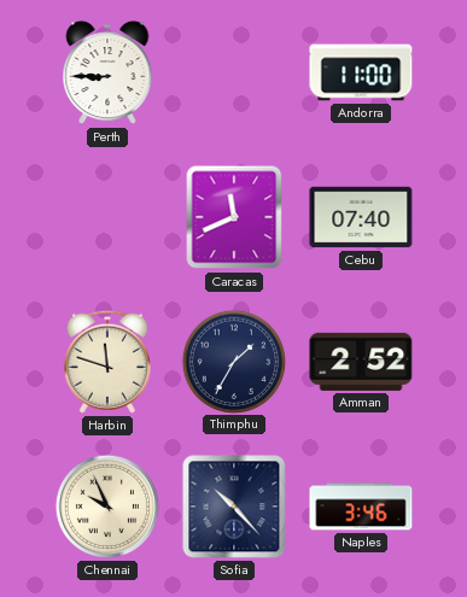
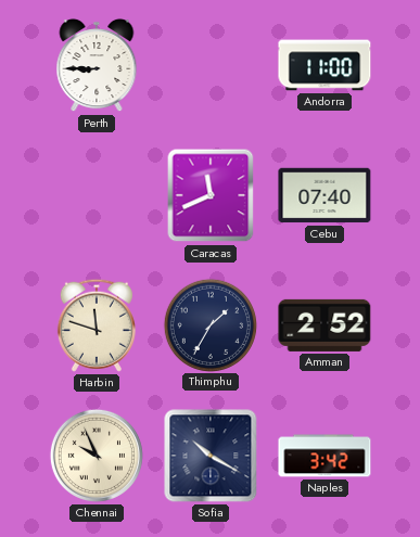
Sofia: 10:23 -> 10:20 (211, 456)
Naples: 3:46 -> 3:42 (324, 456)
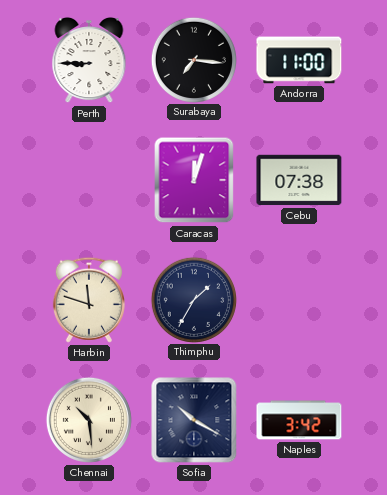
Surabaya: none -> 7:16 (193, 59)
Caracas: 11:41 -> 12:03 (194, 180)
Cebu: 07:40 -> 07:38 (299, 180)
Amman: 2:52 -> none (324, 325)
Chennai: 9:56 -> 10:29 (89, 420)
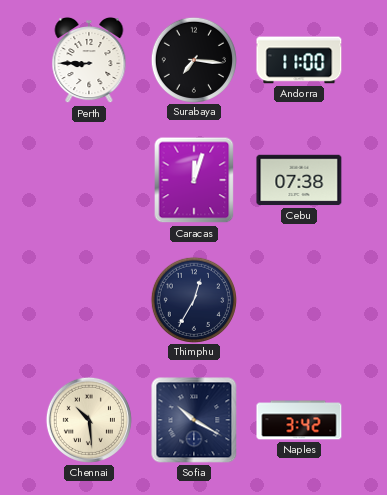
Harbin: 11:48 -> none (89, 300)
Thimphu: 1:35 -> 12:35 (193, 299)
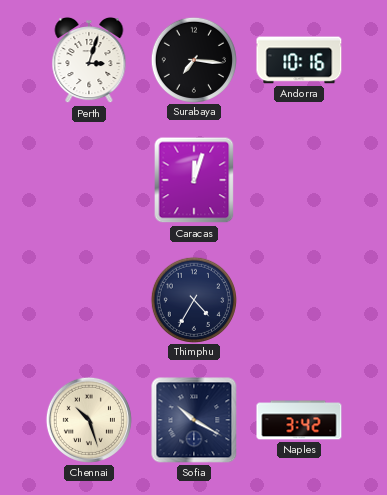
Perth: 8:45 -> 3:03 (89, 60)
Andorra: 11:00 -> 10:16 (299, 60)
Cebu: 07:38 -> none (299, 180)
Thimphu: 12:35 -> 4:35 (193, 299)
Chennai: 10:29 -> 10:27 (89, 420)
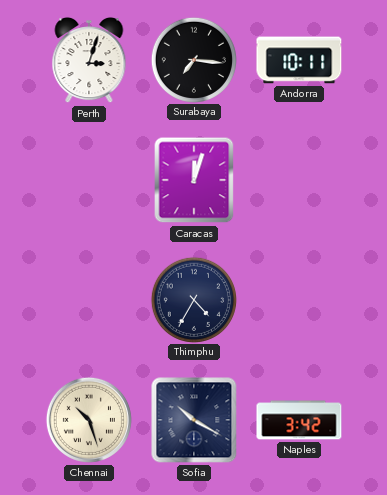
Andorra: 10:16 -> 10:11 (299, 60)
